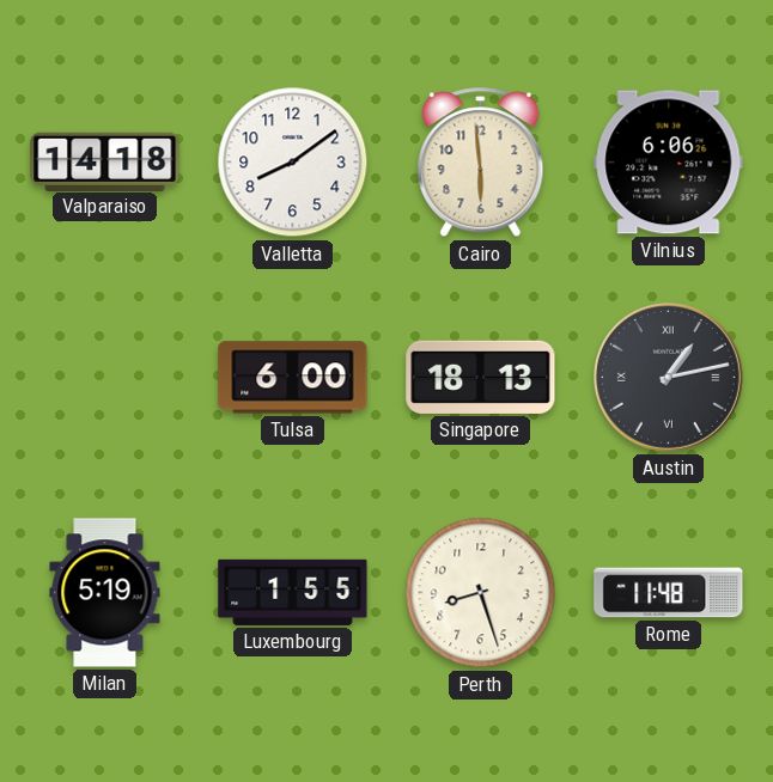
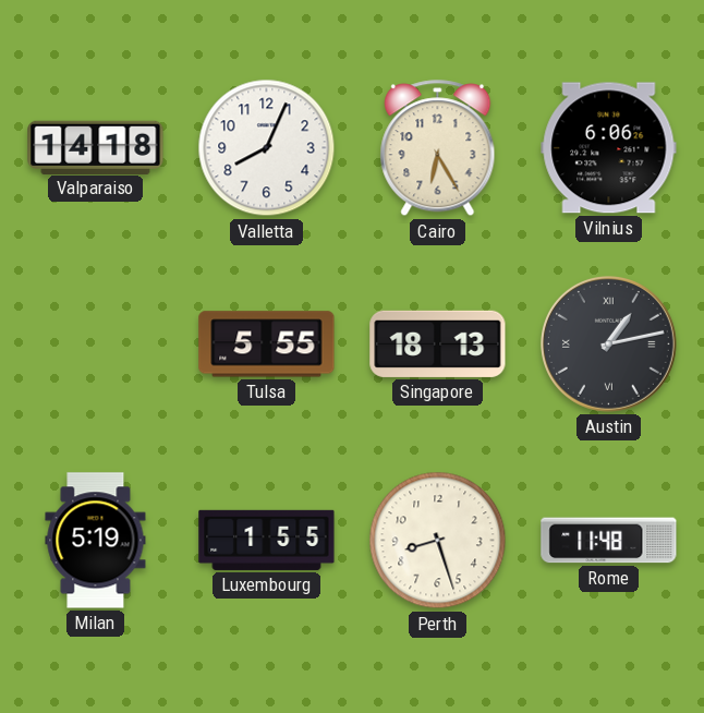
Valletta: 8:09 -> 8:04 (267, 148)
Cairo: 5:59 -> 6:25 (438, 148)
Tulsa: 6:00 -> 5:55 (267, 345)
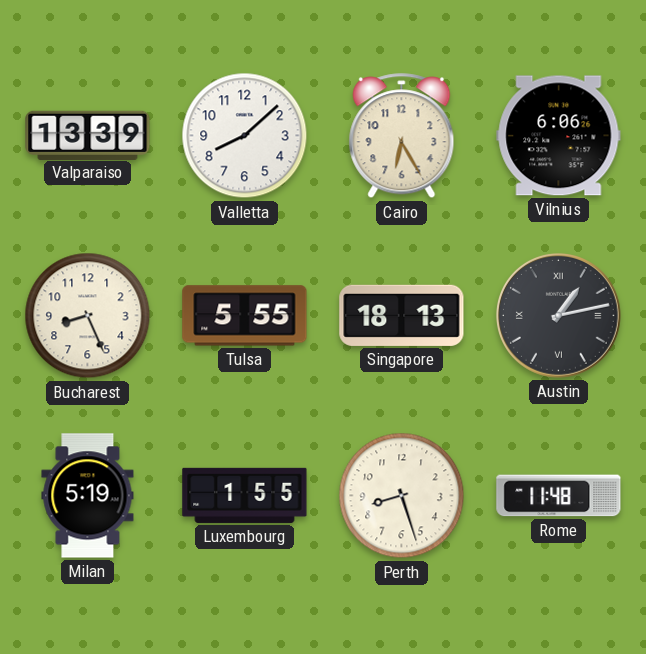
Valparaiso: 14:18 -> 13:39 (88, 135)
Valletta: 8:04 -> 8:08 (245, 136)
Bucharest: none -> 8:26 (88, 316)
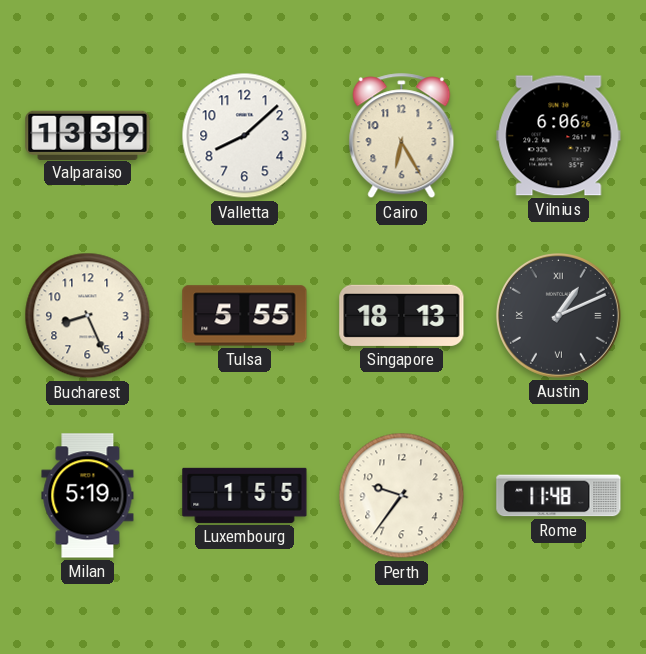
Austin: 1:13 -> 1:11 (558, 315)
Perth: 8:27 -> 9:36 (402, 496)
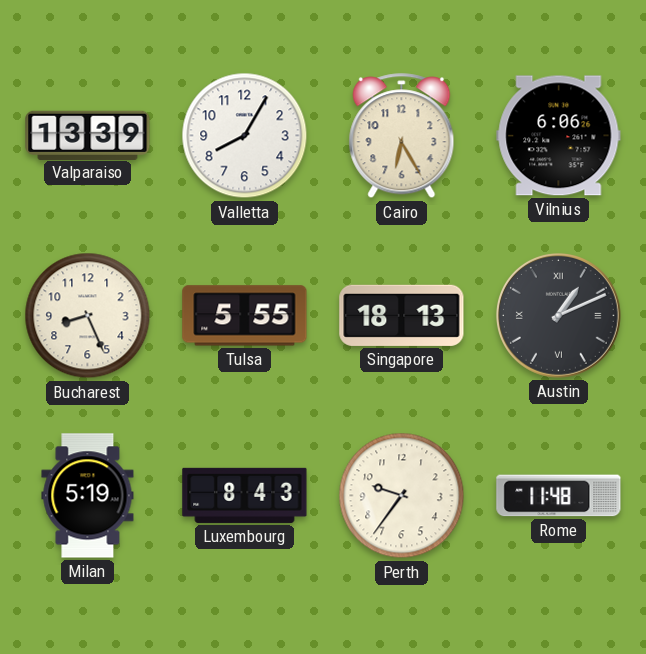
Valletta: 8:08 -> 8:05 (245, 136)
Luxembourg: 1:55 -> 8:43 (245, 495)
